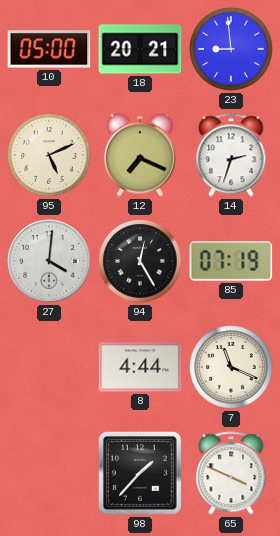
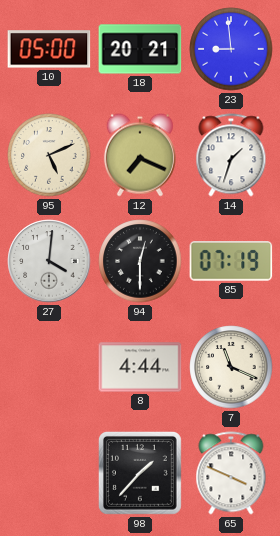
14: 2:33 -> 1:33 (231, 155)
94: 12:25 -> 12:30 (140, 261)
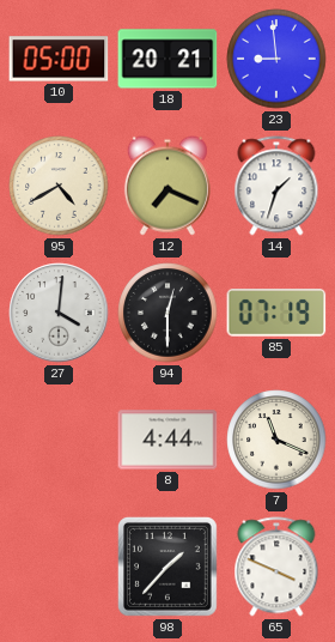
95: 5:11 -> 4:40 (59, 186)
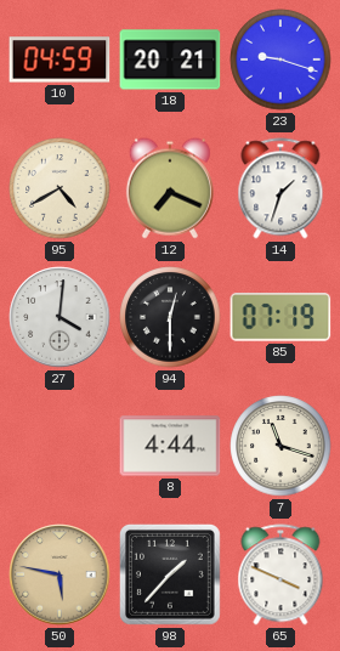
10: 05:00 -> 04:59 (59, 60)
23: 8:59 -> 9:18 (280, 60)
7: 11:19 -> 11:18 (280, 446)
50: none -> 5:47 (59, 574)
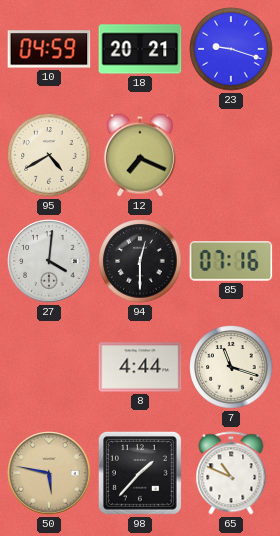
14: 1:33 -> none (280, 188)
85: 07:19 -> 07:16 (231, 262)
65: 3:49 -> 10:49 (231, 473)
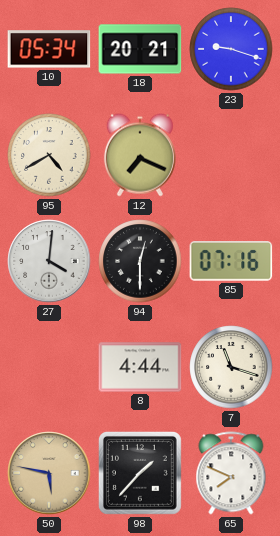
10: 04:59 -> 05:34 (49, 49)
65: 10:49 -> 7:49 (231, 473)
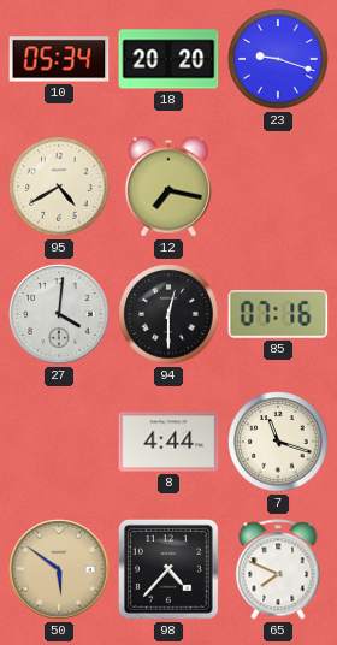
18: 20:21 -> 20:20 (168, 59)
12: 7:19 -> 7:17 (168, 187)
50: 5:47 -> 5:51 (59, 569)
98: 1:37 -> 4:37 (168, 569)
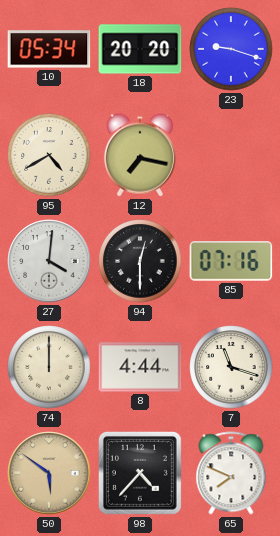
74: none -> 12:00 (49, 367)
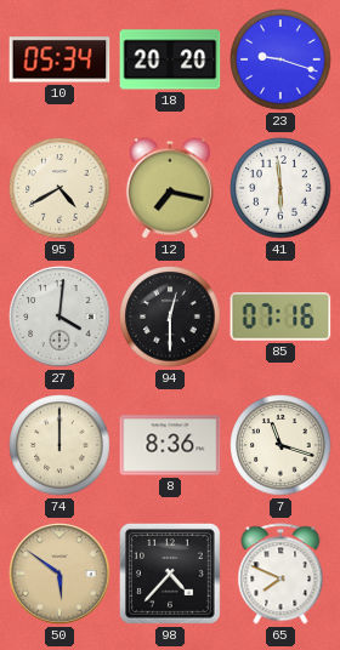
41: none -> 5:59 (280, 188)
8: 4:44 -> 8:36 (170, 445)
